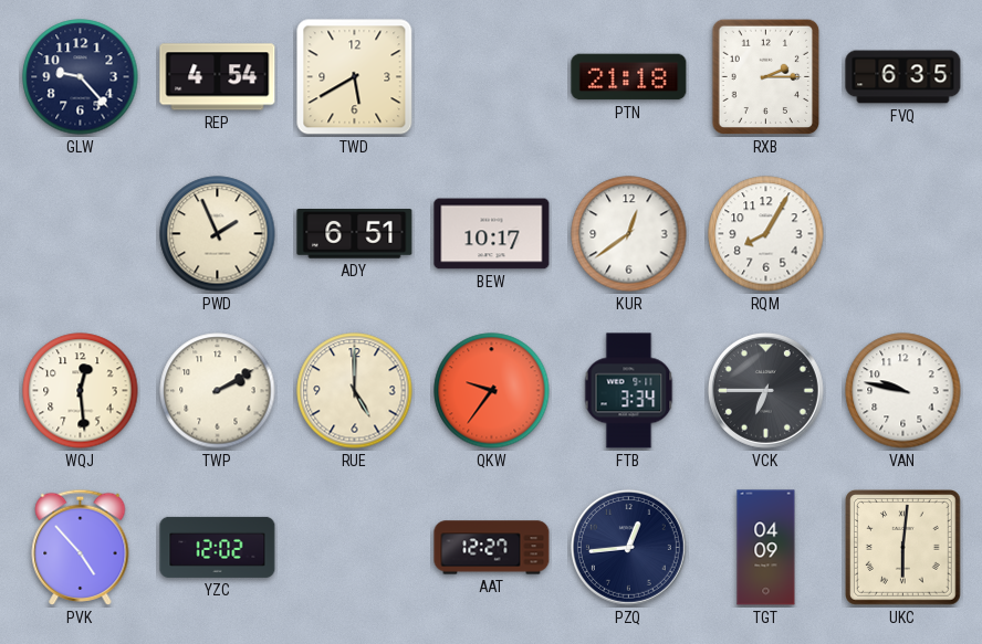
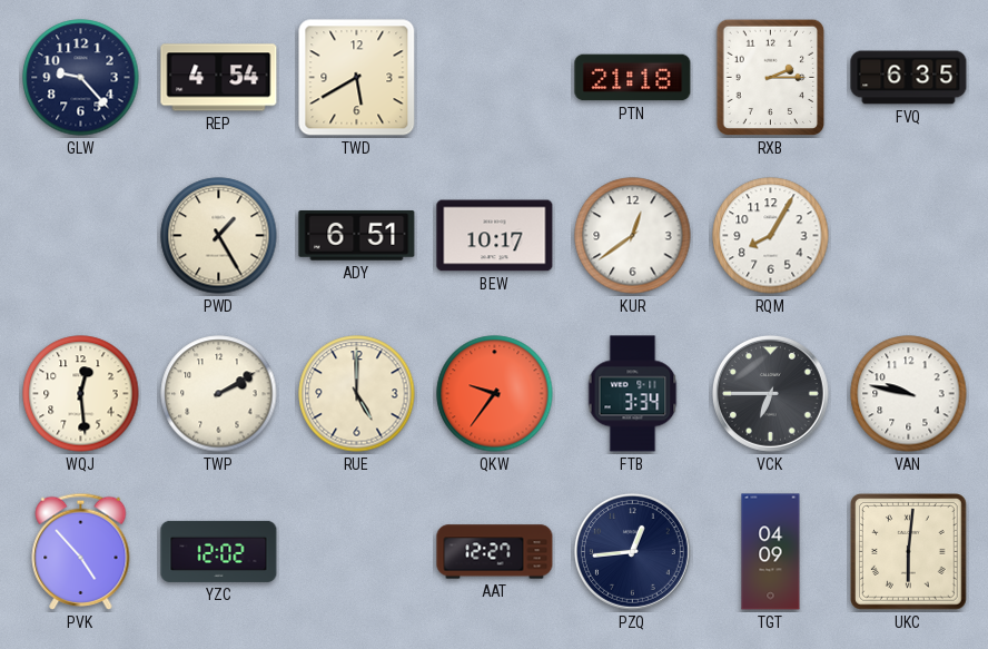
PWD: 1:56 -> 1:25 (219, 236)
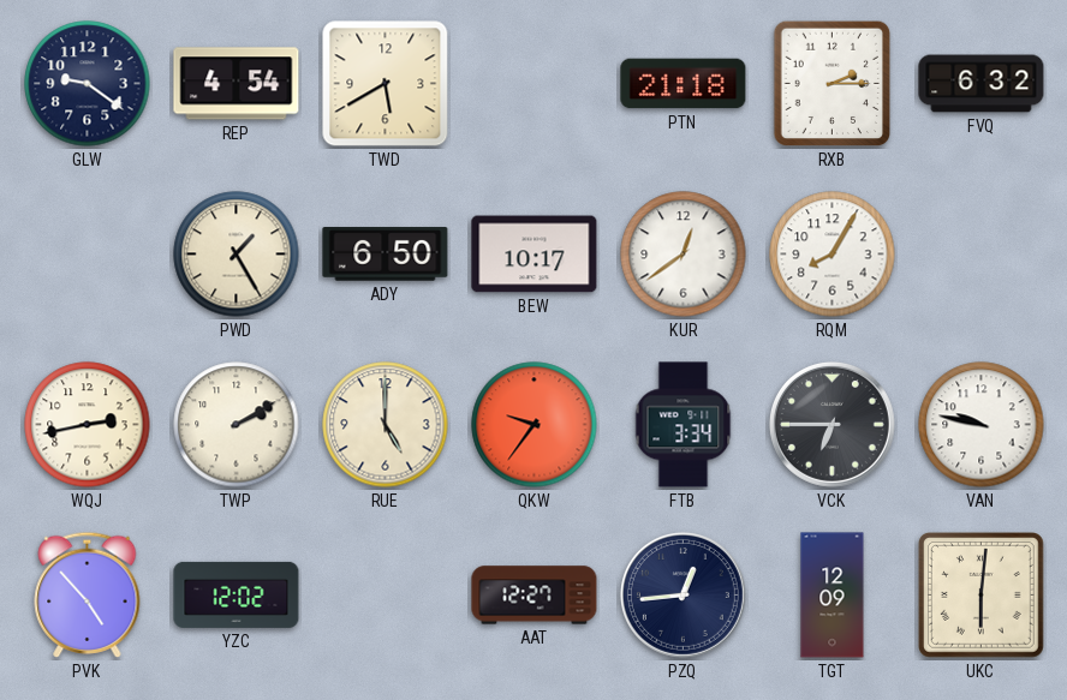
GLW: 9:23 -> 9:21 (88, 84)
FVQ: 6:35 -> 6:32 (982, 84)
ADY: 6:51 -> 6:50 (386, 255)
WQJ: 12:29 -> 2:43 (88, 425)
TGT: 04:09 -> 12:09 (833, 596)
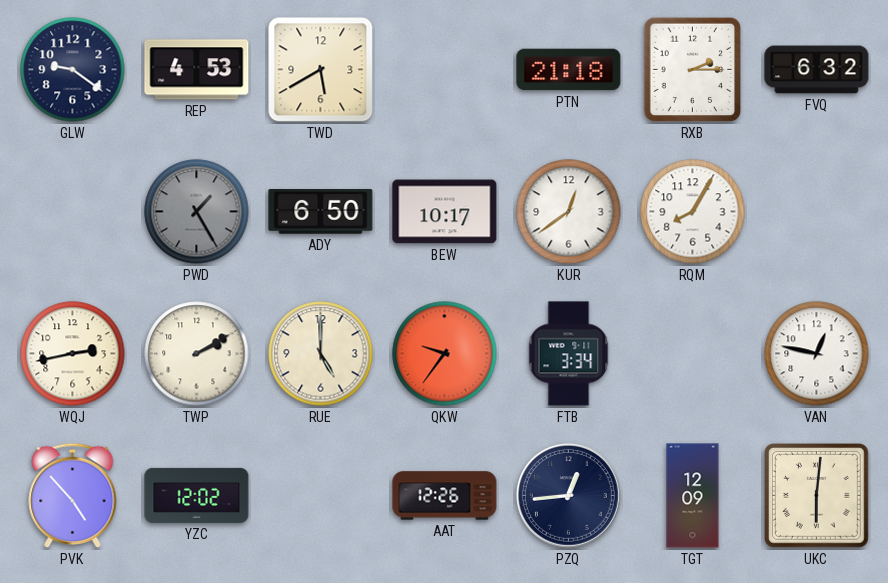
REP: 4:54 -> 4:53 (197, 70)
PWD dial: cream -> grey (197, 212)
VCK: 6:45 -> none (831, 424)
VAN: 9:47 -> 12:47 (817, 354)
AAT: 12:27 -> 12:26 (445, 496)
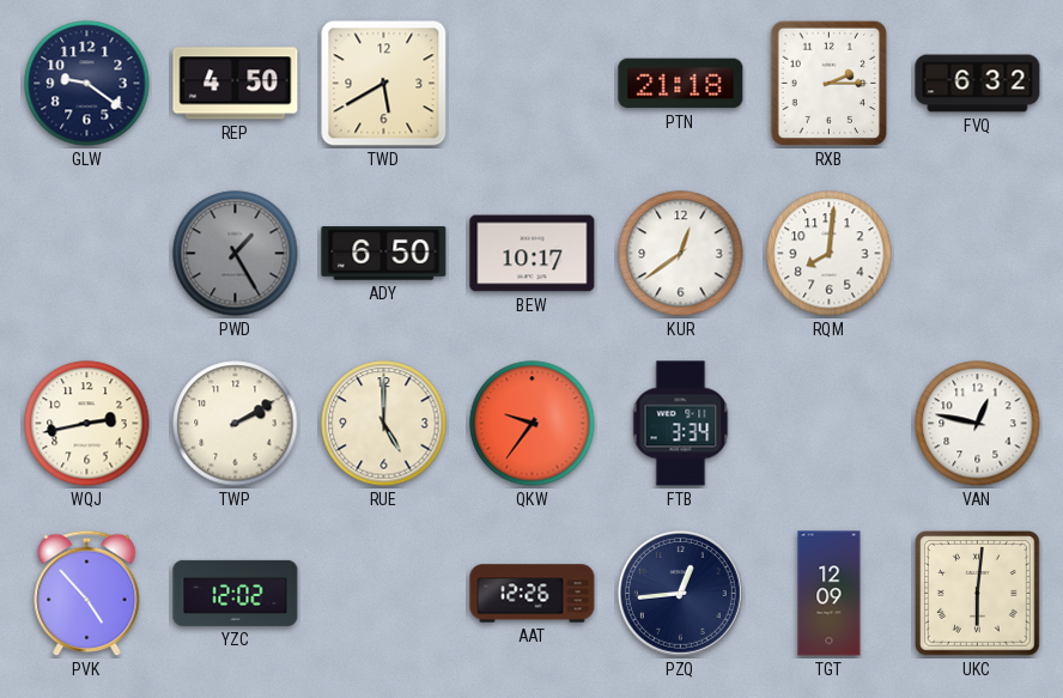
REP: 4:53 -> 4:50 (236, 84)
RQM: 8:05 -> 8:01 (830, 254)
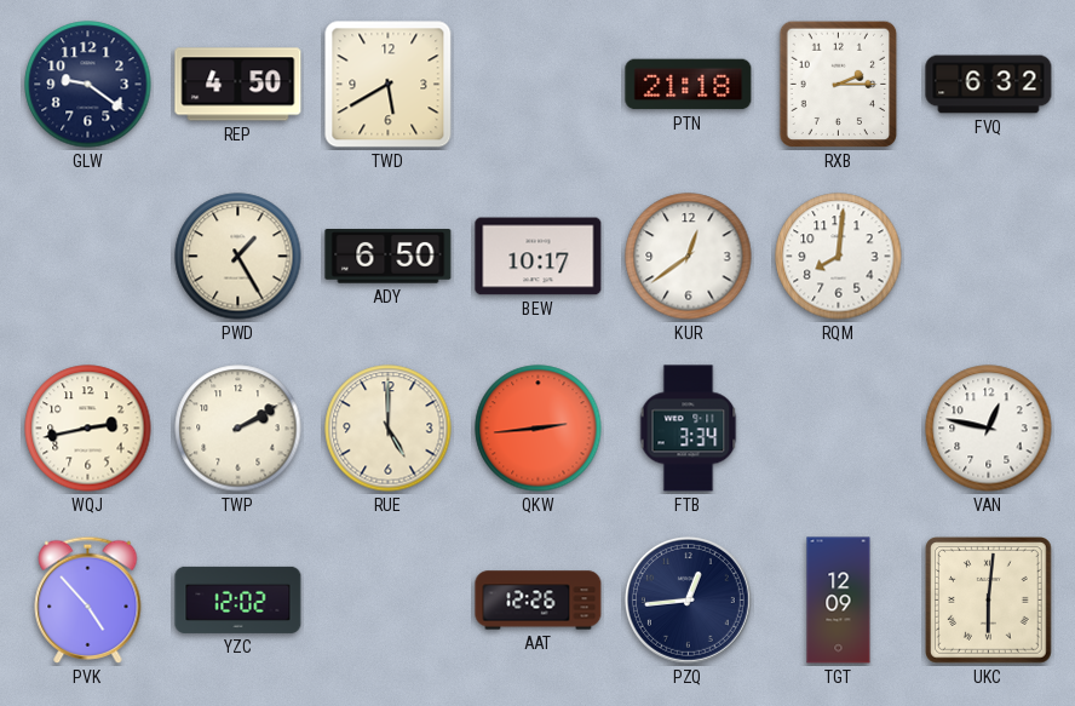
PWD dial: grey -> cream (238, 257)
QKW: 9:36 -> 2:44 (539, 429)
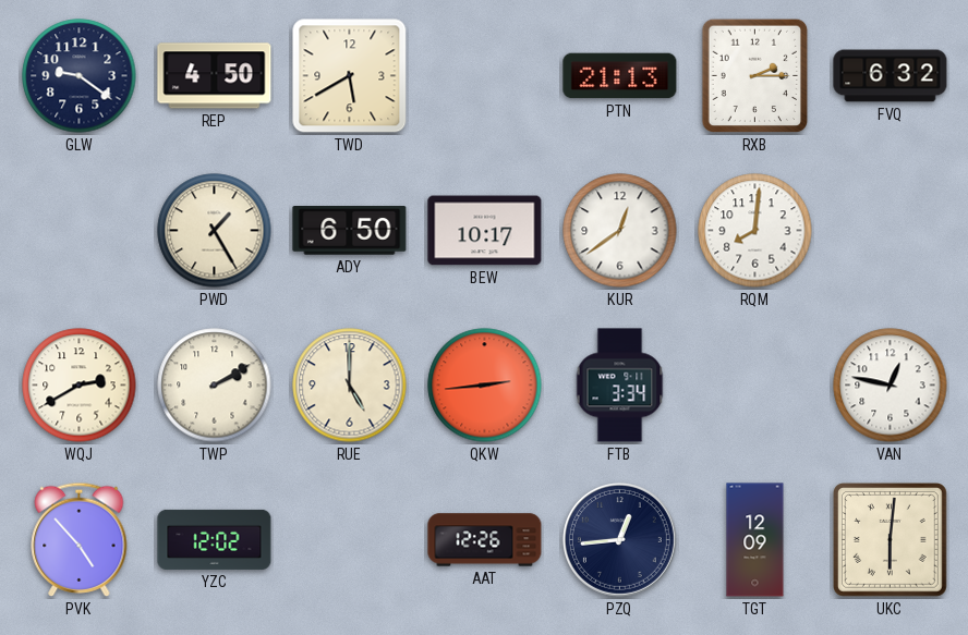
PTN: 21:18 -> 21:13 (620, 76)
WQJ: 2:43 -> 2:40 (80, 386)
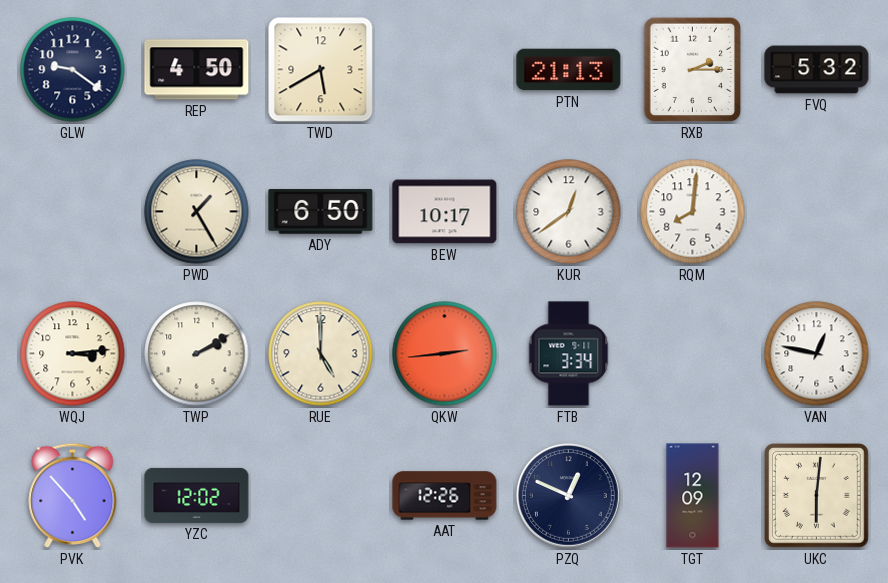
FVQ: 6:32 -> 5:32 (817, 70)
WQJ: 2:40 -> 3:14 (73, 354)
PZQ: 12:44 -> 12:49 (568, 495)
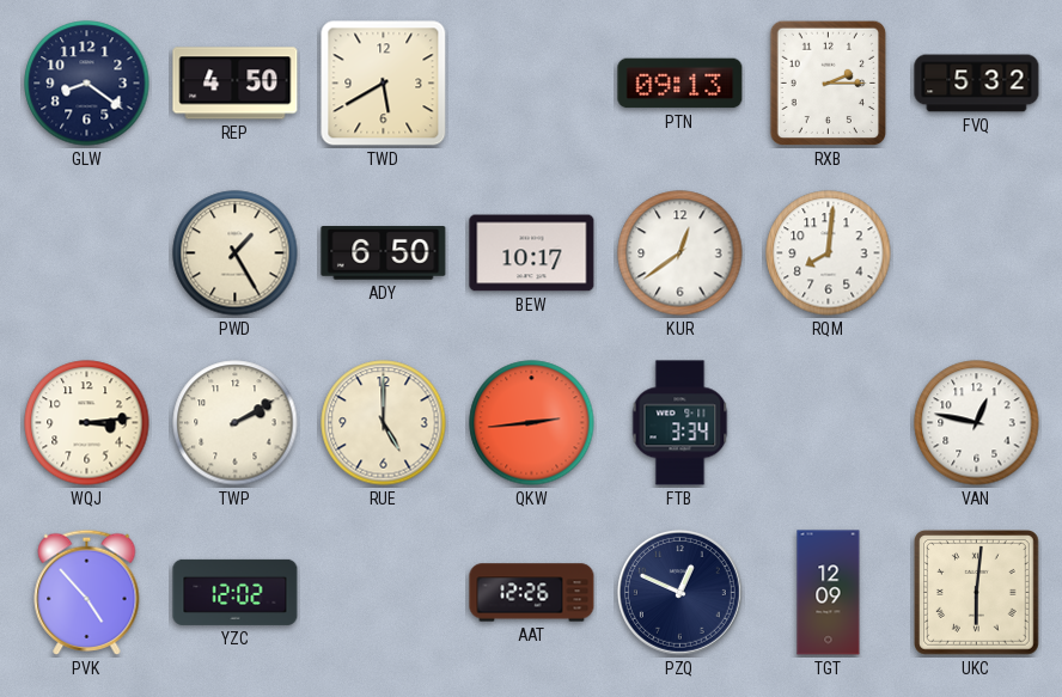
GLW: 9:21 -> 8:21 (87, 84)
PTN: 21:13 -> 09:13 (680, 84)
